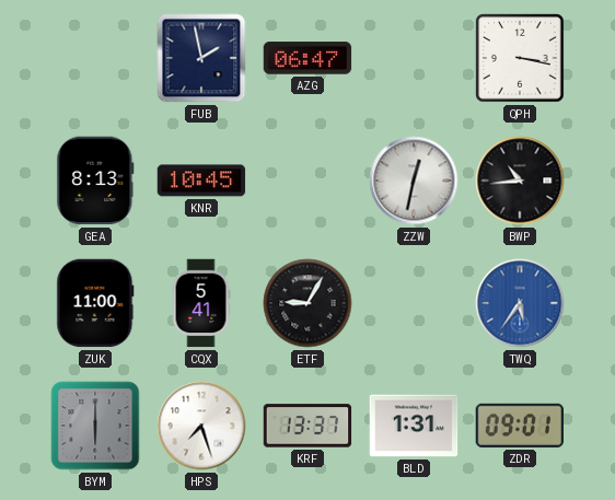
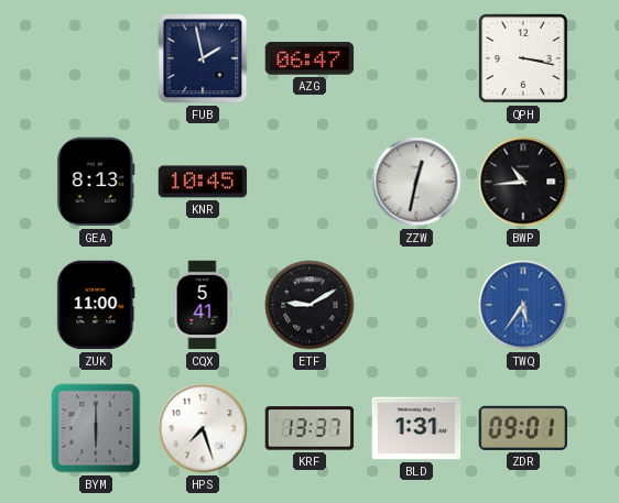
ETF: 9:05 -> 9:10 (309, 305)
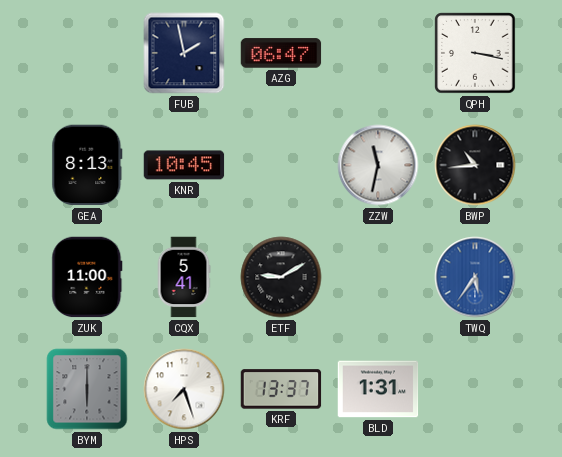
ZZW: 12:32 -> 11:32 (378, 165)
ZDR: 09:01 -> none (522, 428)
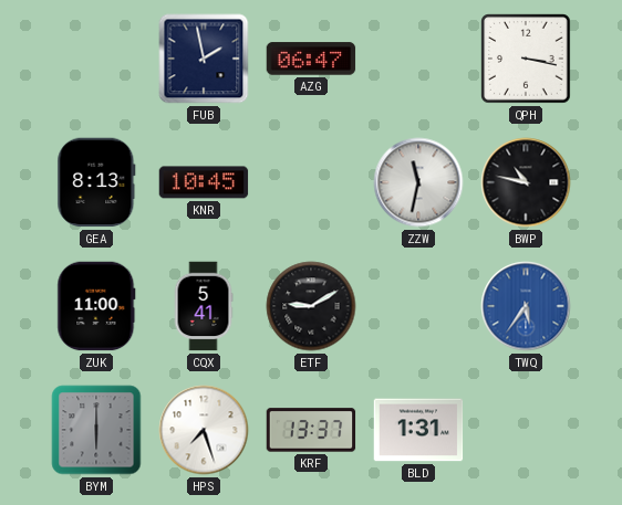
BWP: 10:44 -> 10:47 (526, 182)
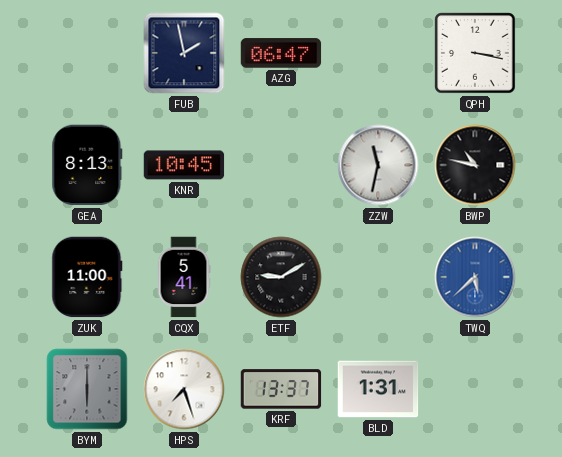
TWQ: 5:36 -> 5:38 (475, 277)
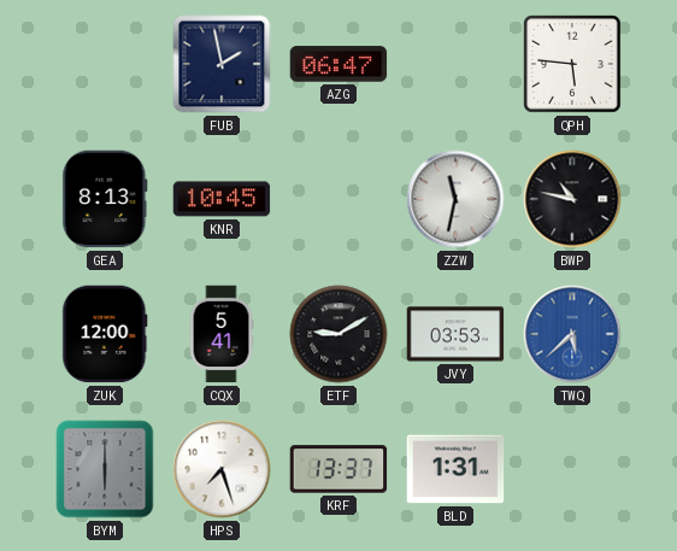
QPH: 3:17 -> 5:46 (572, 64)
ZUK: 11:00 -> 12:00 (105, 334)
JVY: none -> 03:53 (455, 334)
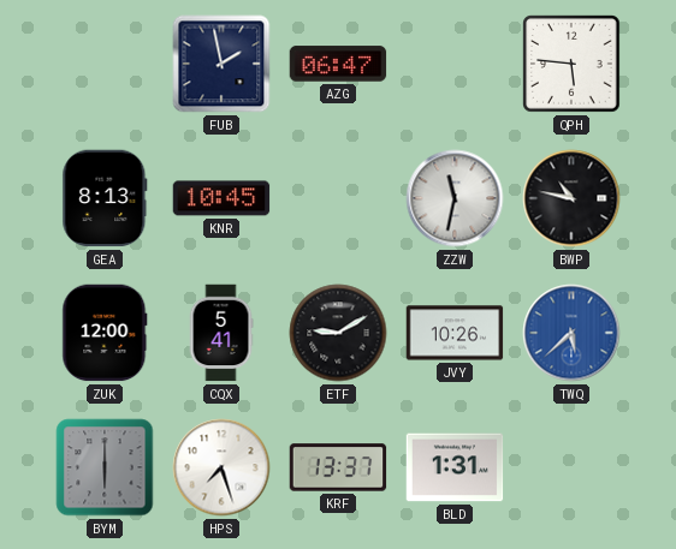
JVY: 03:53 -> 10:26 (455, 333)
